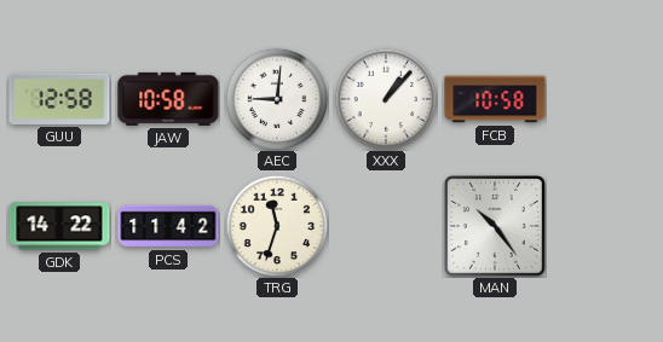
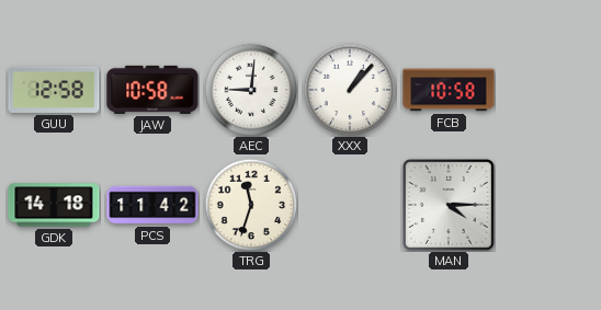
GDK: 14:22 -> 14:18 (54, 205)
MAN: 10:24 -> 4:15 (449, 205)
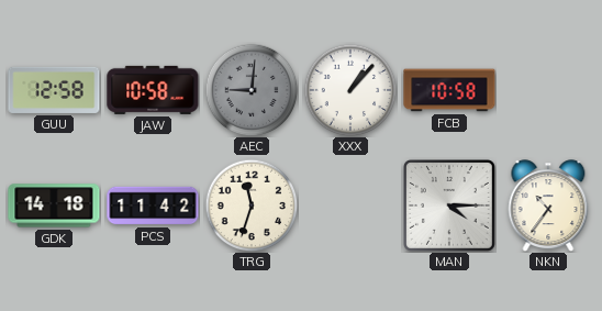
AEC dial: white -> grey (252, 90)
NKN: none -> 10:36 (548, 206)
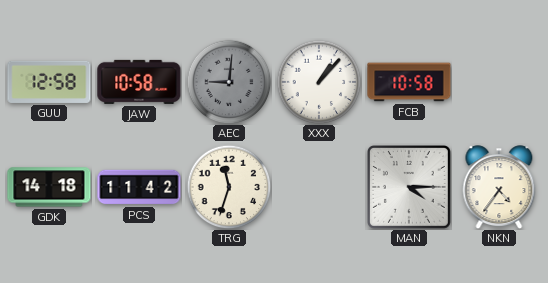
NKN: 10:36 -> 4:36 (499, 187)
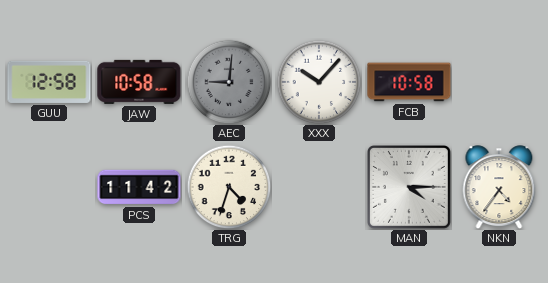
XXX: 1:07 -> 10:07 (319, 82)
GDK: 14:18 -> none (49, 187)
TRG: 11:33 -> 4:33 (229, 187)
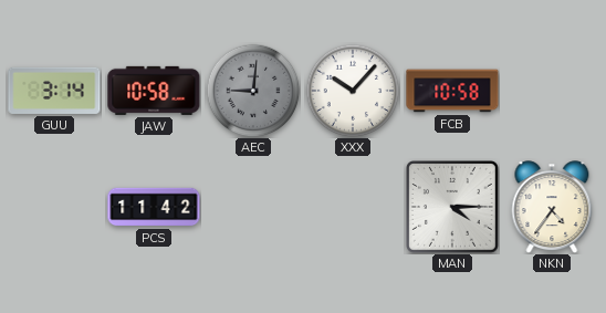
GUU: 12:58 -> 3:14 (54, 91)
TRG: 4:33 -> none (229, 187)
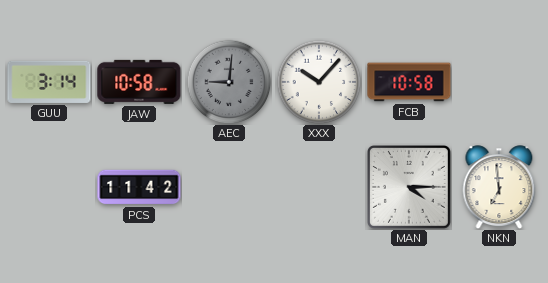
NKN: 4:36 -> 6:59 (499, 187)
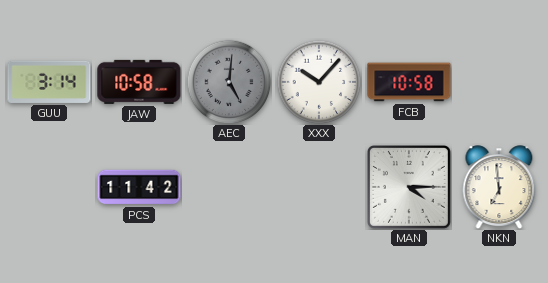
AEC: 9:01 -> 5:01 (229, 82)
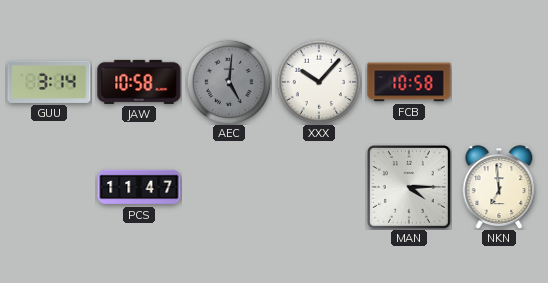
PCS: 11:42 -> 11:47 (139, 187)
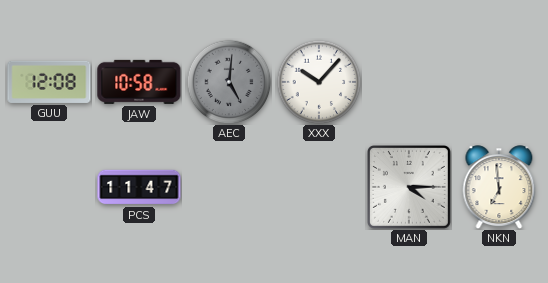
GUU: 3:14 -> 12:08 (49, 82)
FCB: 10:58 -> none (409, 82)
